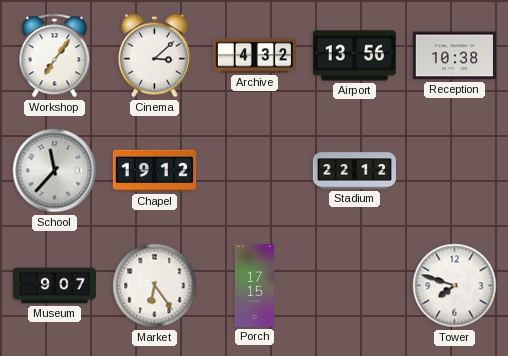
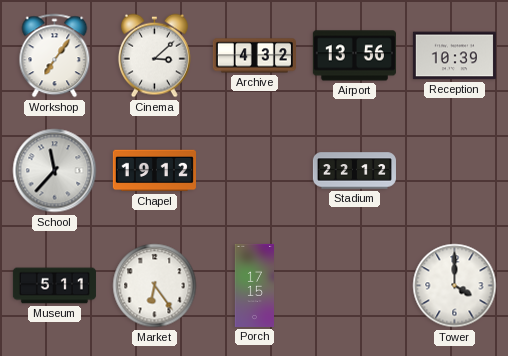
Reception: 10:38 -> 10:39 (454, 56)
Museum: 9:07 -> 5:11 (54, 286)
Tower: 7:48 -> 4:00 (455, 286)
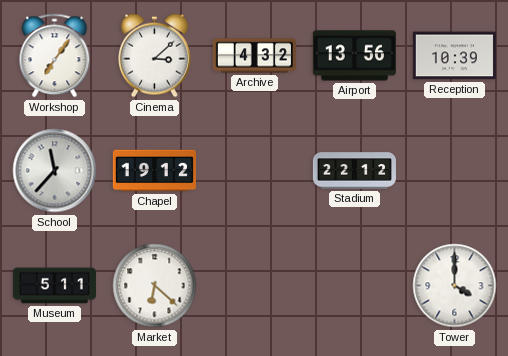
Market: 6:24 -> 6:22 (155, 286)
Porch: 17:15 -> none (254, 285)
